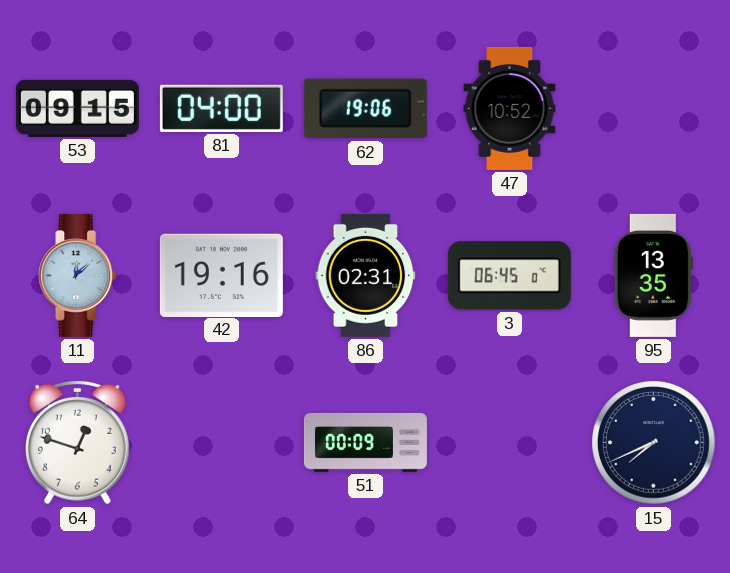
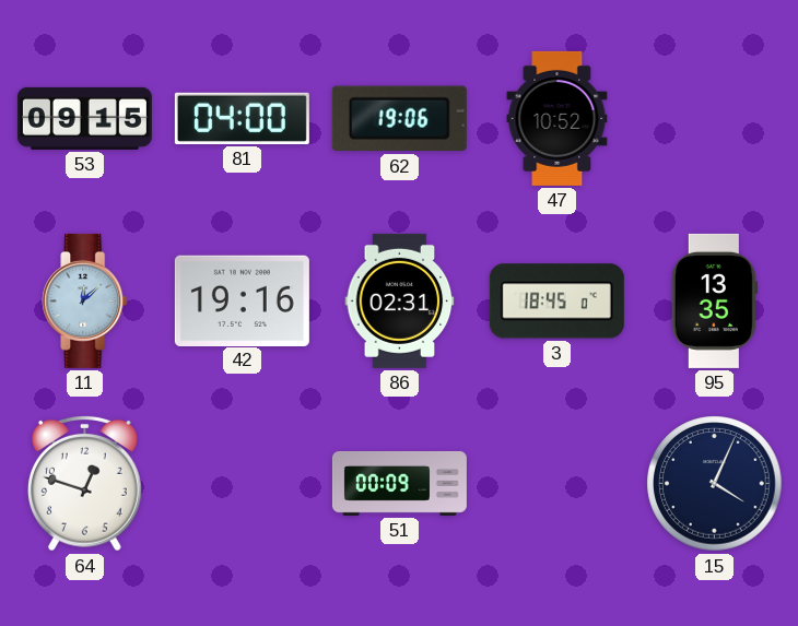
3: 06:45 -> 18:45 (556, 302)
15: 7:41 -> 4:04 (715, 484)
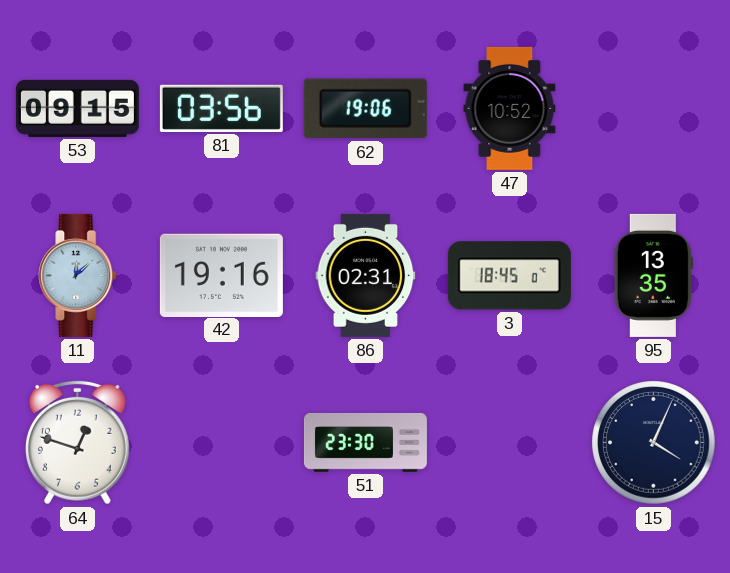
81: 04:00 -> 03:56 (221, 108)
51: 00:09 -> 23:30 (365, 442)
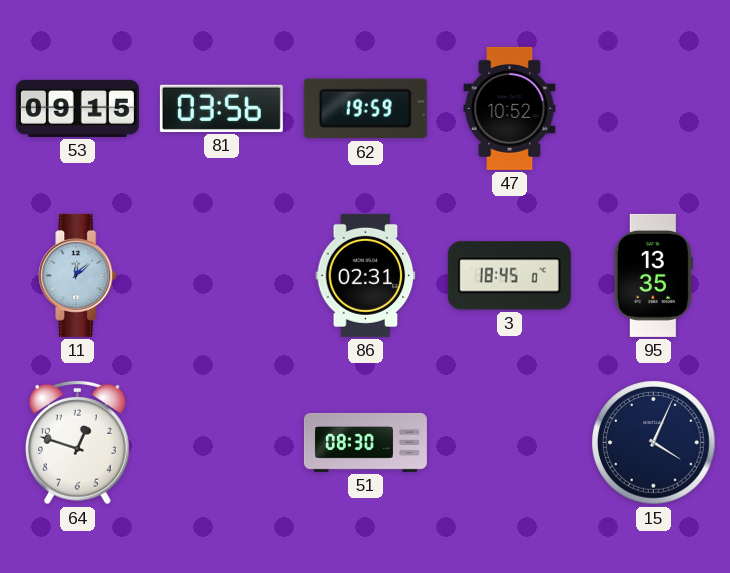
62: 19:06 -> 19:59 (365, 109)
42: 19:16 -> none (221, 275)
51: 23:30 -> 08:30 (365, 442)
